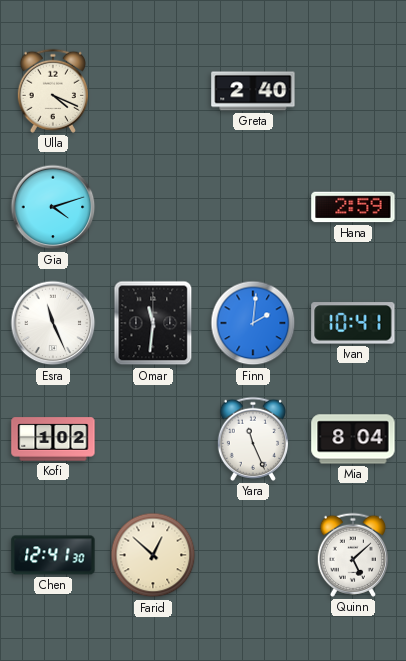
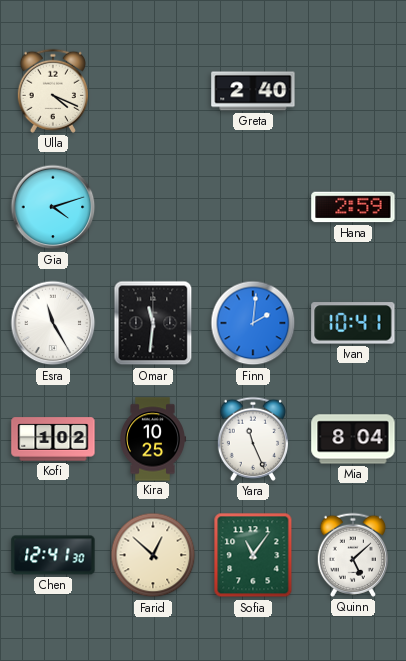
Esra: 11:26 -> 11:25 (53, 323)
Kira: none -> 10:25 (153, 439)
Sofia: none -> 11:06 (253, 555)
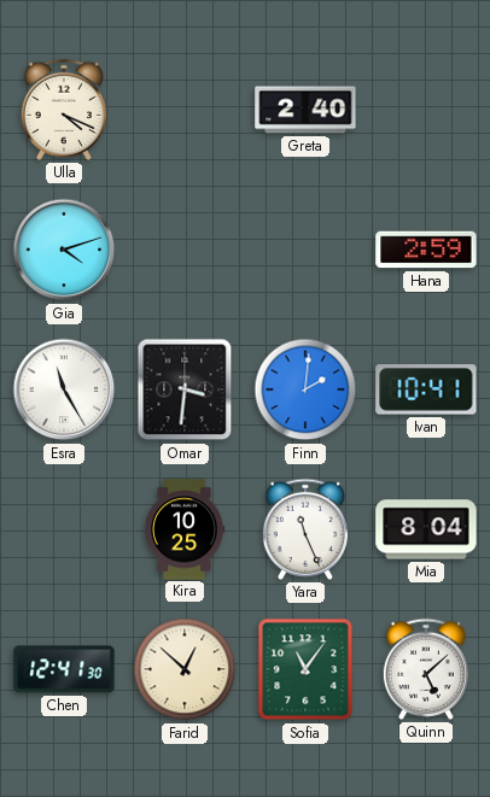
Omar: 11:31 -> 3:31 (185, 389)
Kofi: 1:02 -> none (53, 439)
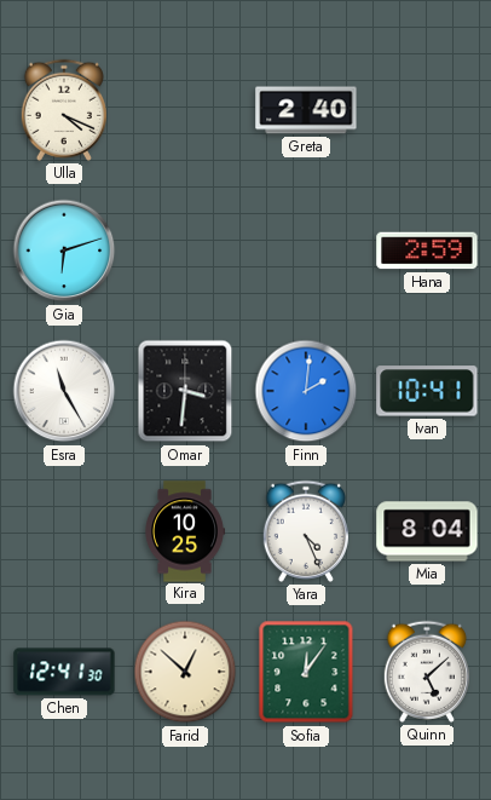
Gia: 4:12 -> 6:12 (64, 251)
Yara: 11:26 -> 4:26 (306, 531)
Sofia: 11:06 -> 12:06 (306, 672)
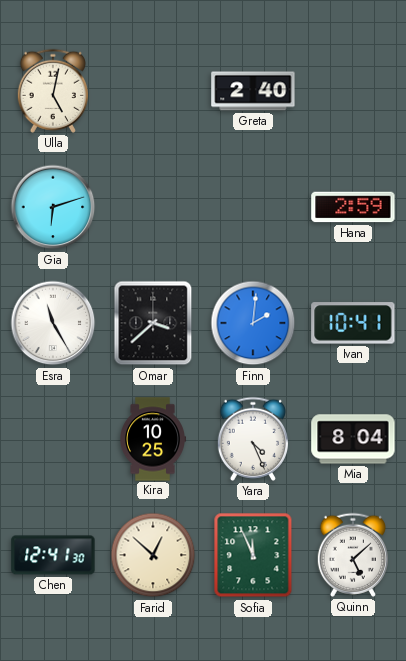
Ulla: 4:19 -> 5:02 (53, 91)
Omar: 3:31 -> 3:38 (153, 323)
Sofia: 12:06 -> 11:56 (253, 555)
